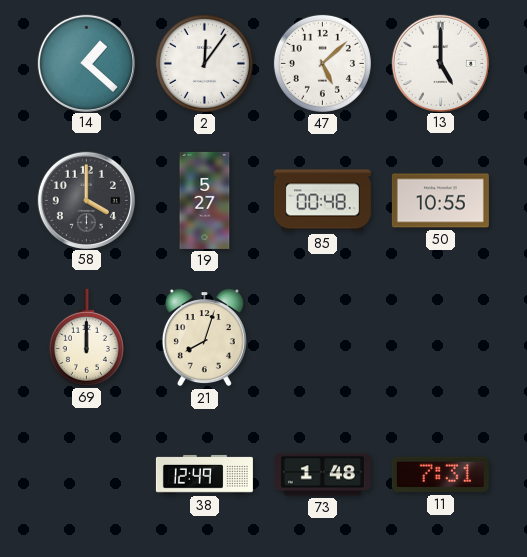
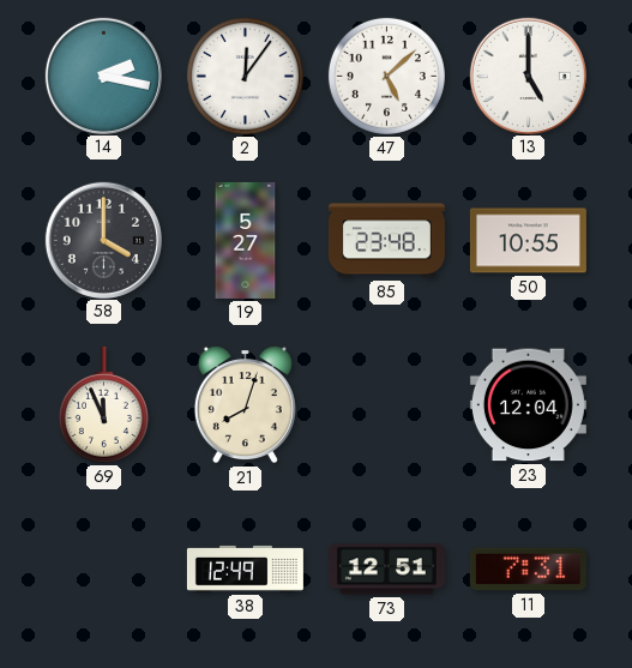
14: 1:22 -> 2:17 (103, 76)
85: 00:48 -> 23:48 (386, 241)
69: 12:00 -> 11:56 (103, 404)
23: none -> 12:04 (528, 405)
73: 1:48 -> 12:51 (386, 570)
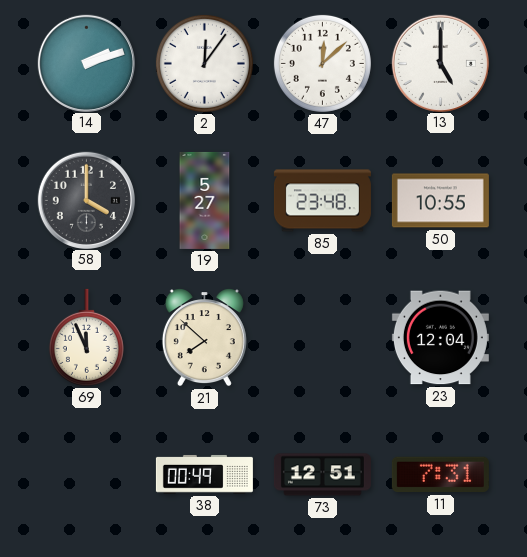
14: 2:17 -> 2:12 (86, 63)
47: 5:08 -> 12:08 (322, 63)
21: 8:03 -> 7:52 (204, 338)
38: 12:49 -> 00:49 (204, 474)
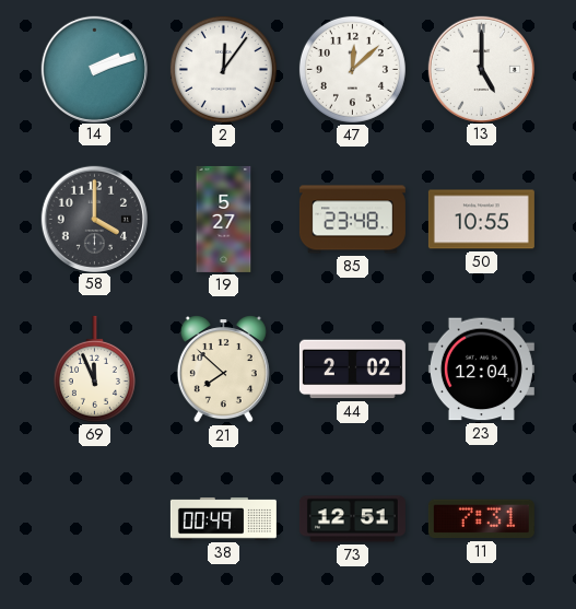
44: none -> 2:02 (352, 370)
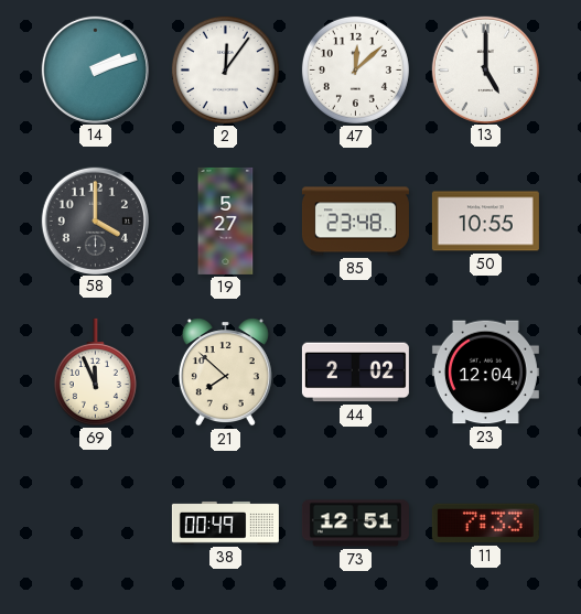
11: 7:31 -> 7:33 (485, 524)
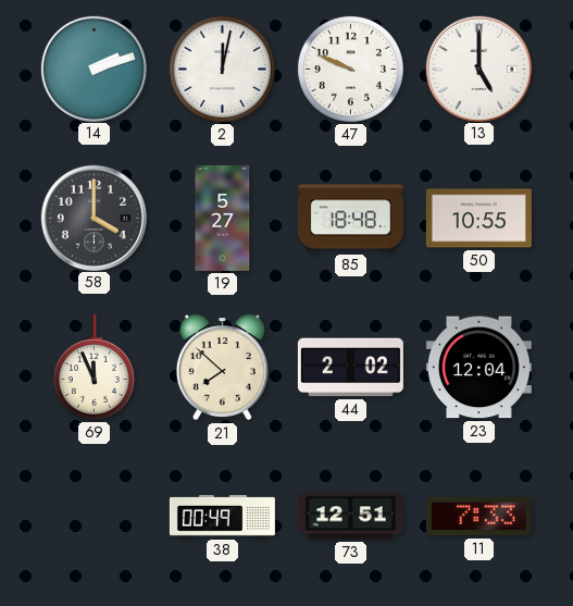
2: 12:06 -> 12:02 (222, 69)
47: 12:08 -> 9:49 (350, 69)
85: 23:48 -> 18:48 (350, 219)
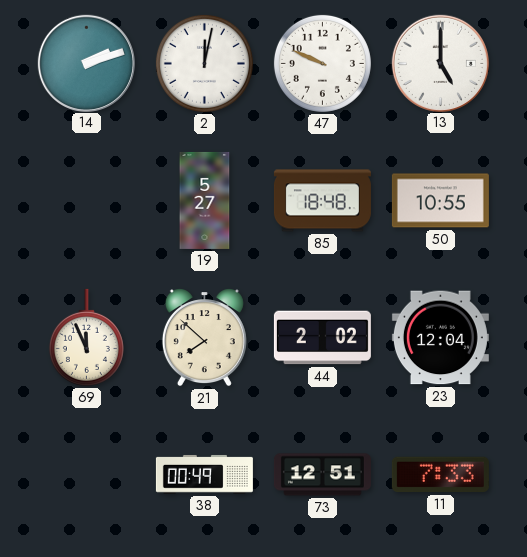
58: 4:00 -> none (94, 218)
